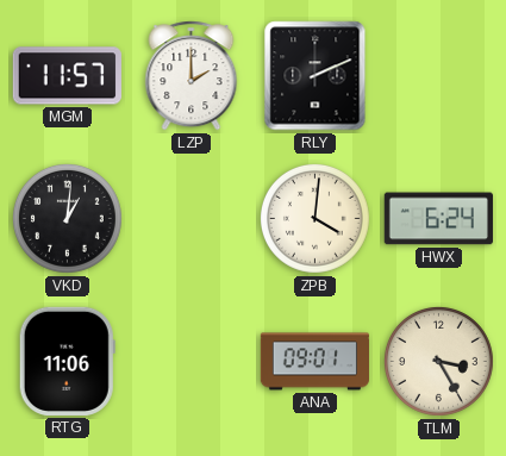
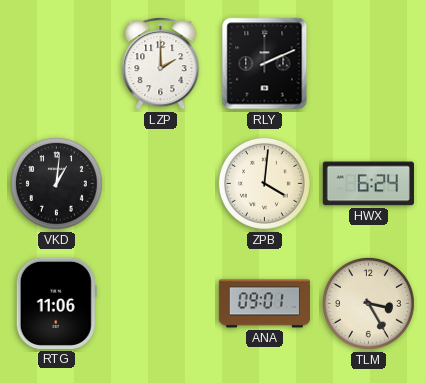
MGM: 11:57 -> none (67, 76)
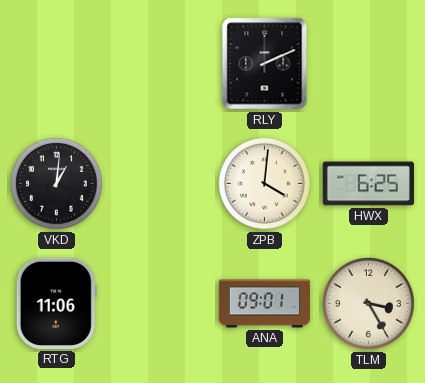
LZP: 2:00 -> none (161, 64)
HWX: 6:24 -> 6:25 (368, 184)
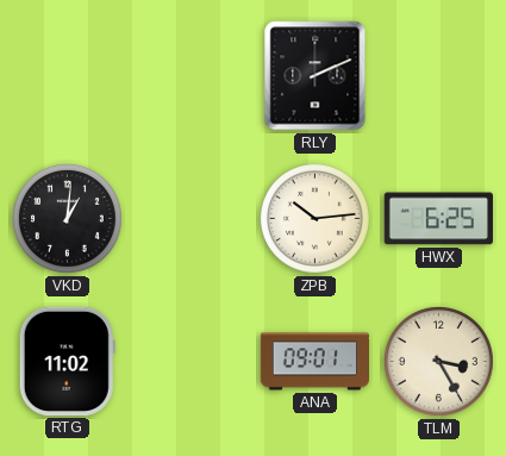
ZPB: 4:01 -> 10:14 (314, 218)
RTG: 11:06 -> 11:02 (67, 361)
